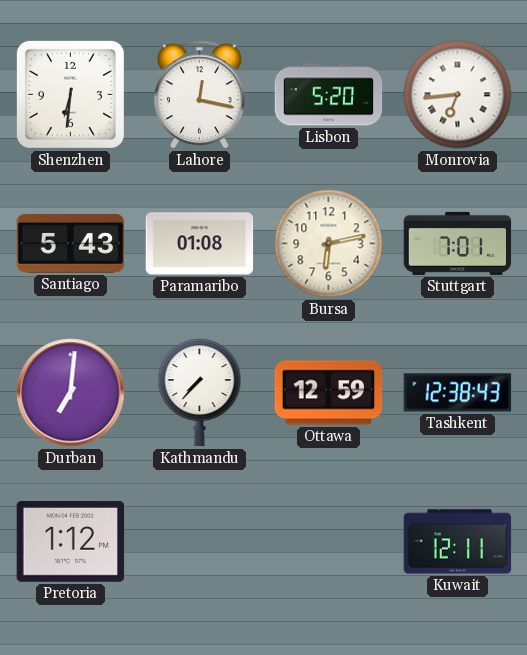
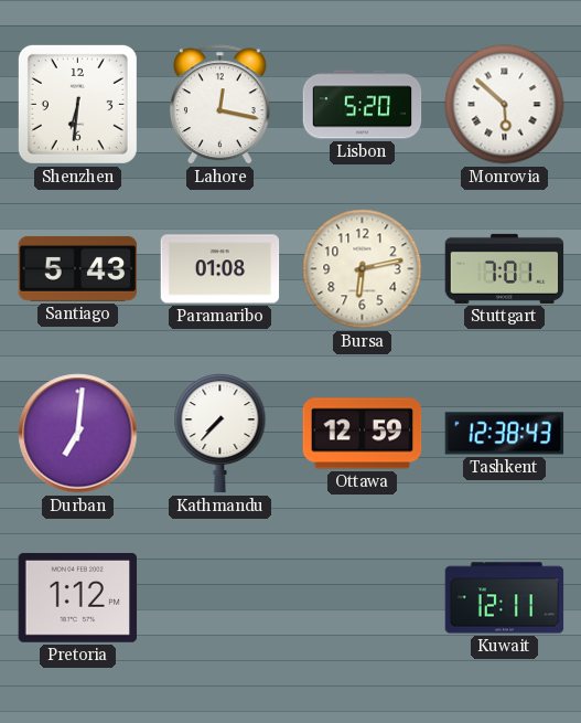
Monrovia: 6:44 -> 5:52 (505, 105)
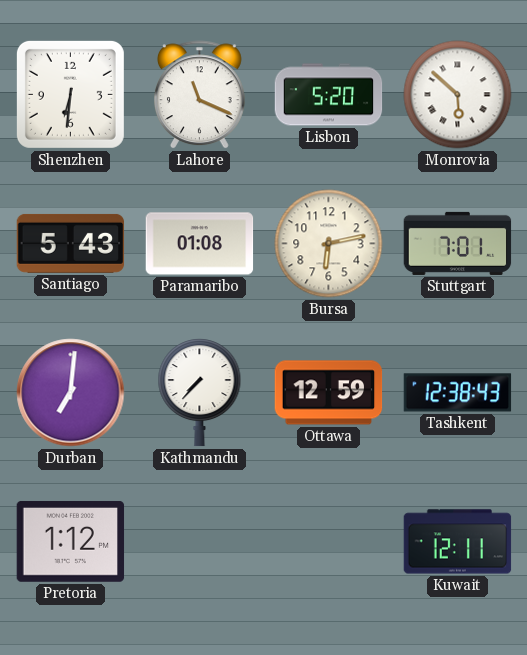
Lahore: 12:17 -> 11:19 (199, 95)
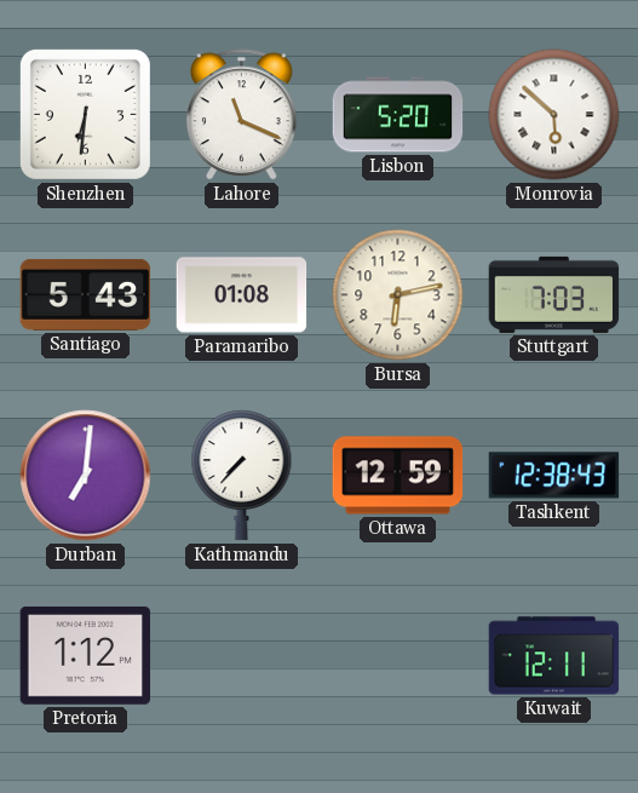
Stuttgart: 7:01 -> 7:03 (554, 294)
